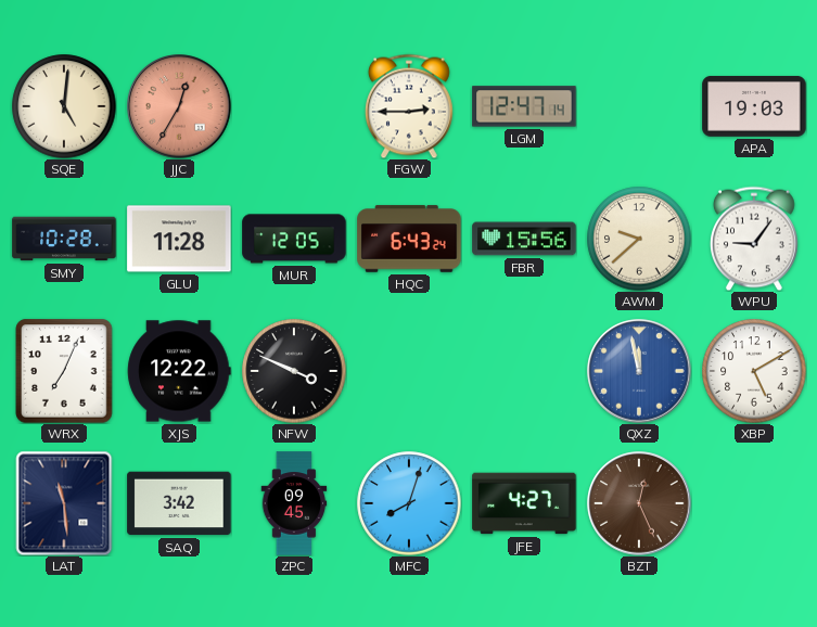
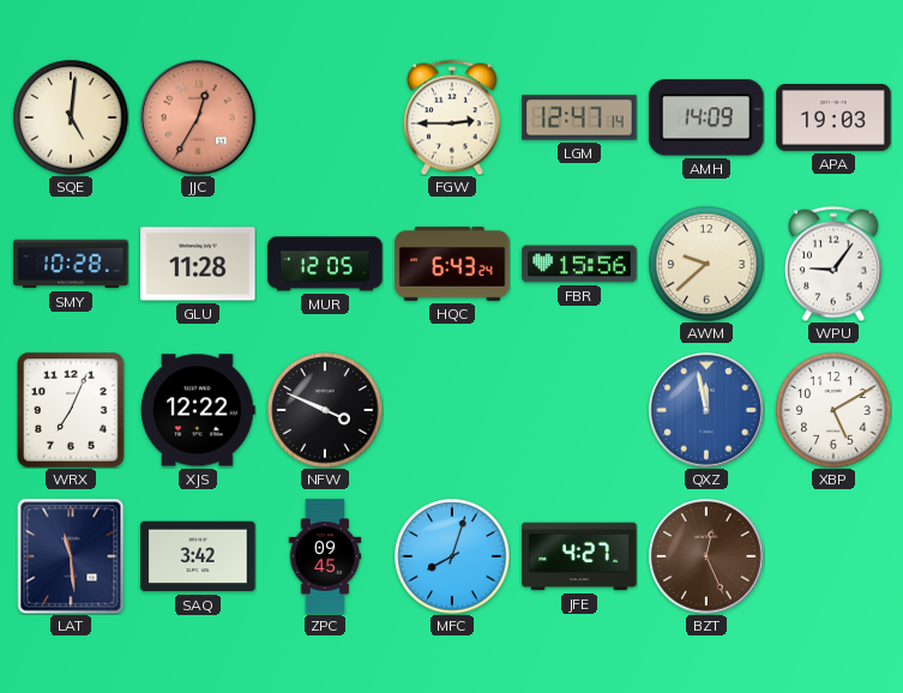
AMH: none -> 14:09 (706, 117)
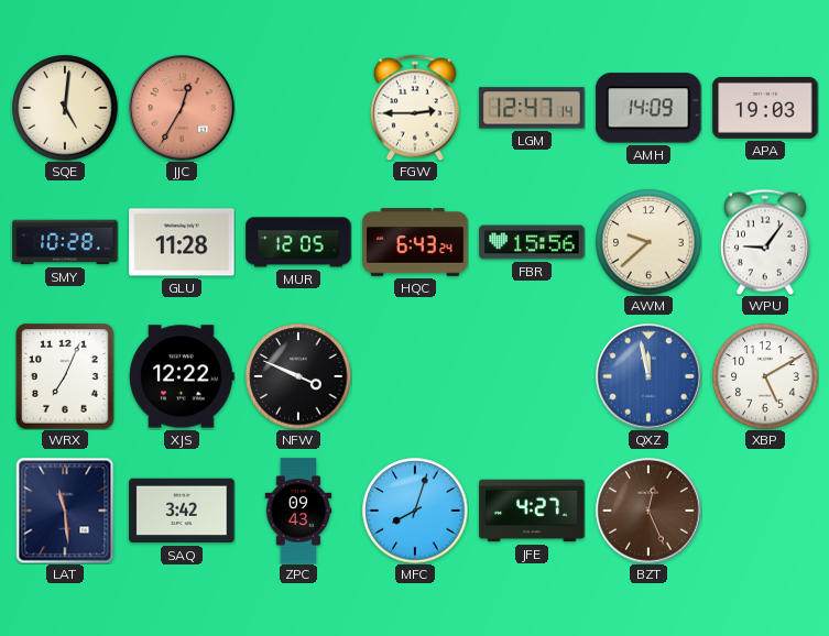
ZPC: 09:45 -> 09:43 (298, 511)
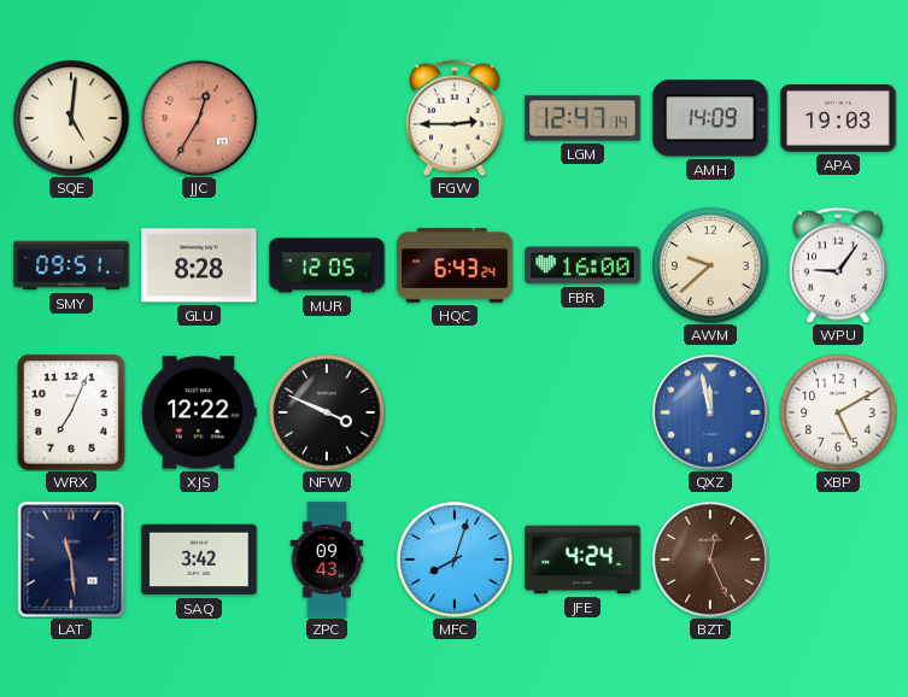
SMY: 10:28 -> 09:51 (71, 265)
GLU: 11:28 -> 8:28 (199, 265)
FBR: 15:56 -> 16:00 (582, 265)
JFE: 4:27 -> 4:24 (582, 560)
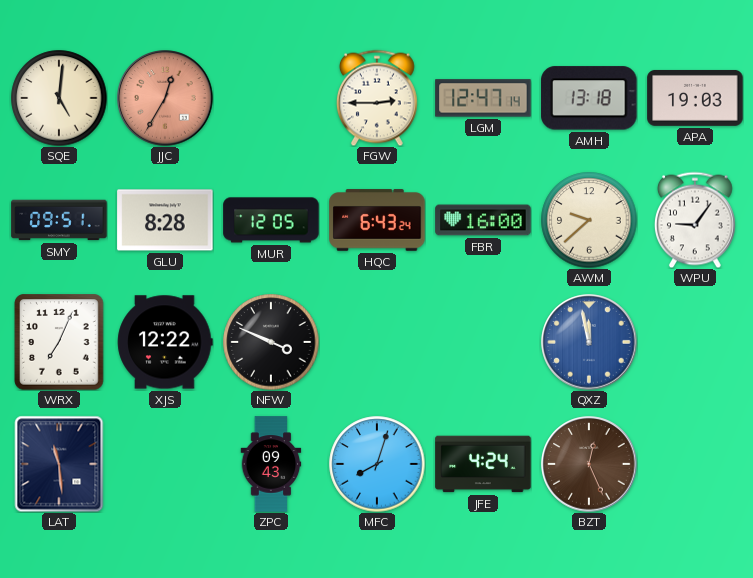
AMH: 14:09 -> 13:18 (589, 98)
XBP: 5:10 -> none (838, 412)
SAQ: 3:42 -> none (199, 560)
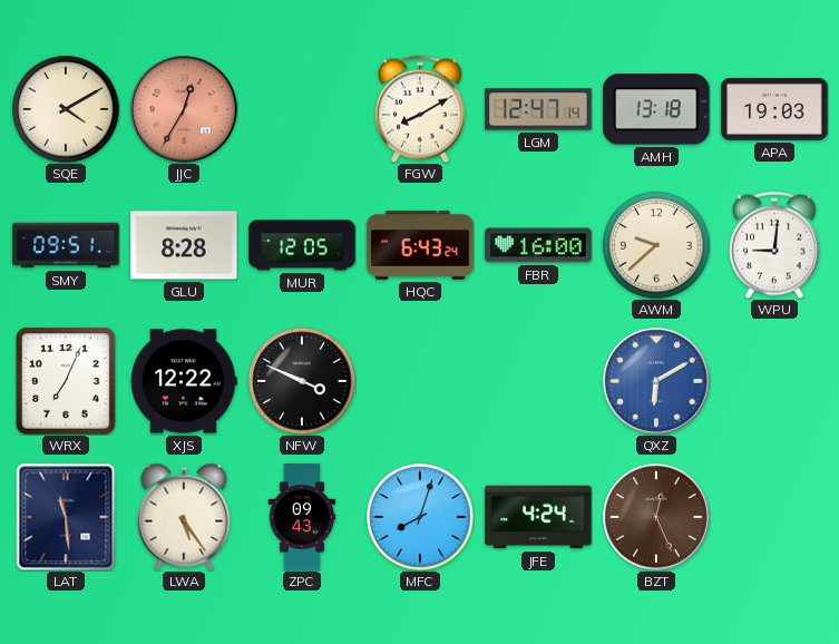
SQE: 5:01 -> 4:10 (66, 109)
FGW: 2:45 -> 8:10 (420, 109)
WPU: 9:06 -> 9:01 (774, 245)
QXZ: 11:58 -> 6:10 (656, 381)
LWA: none -> 5:24 (184, 517)
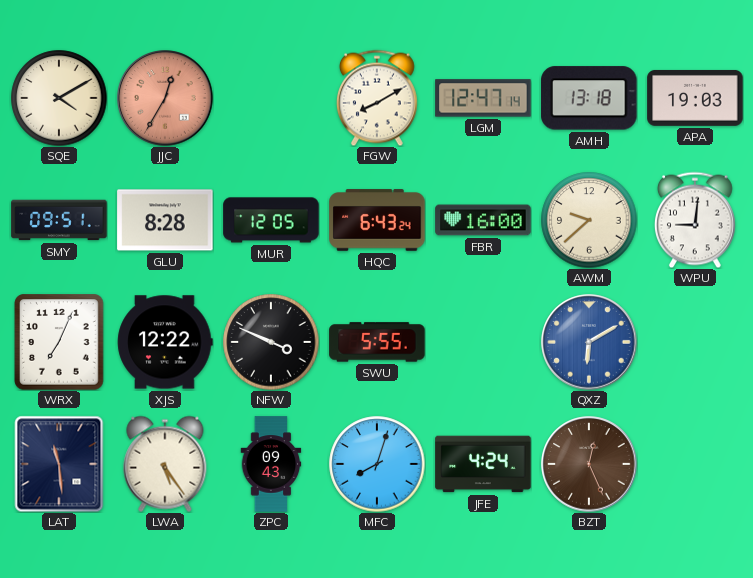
SWU: none -> 5:55 (377, 342)
